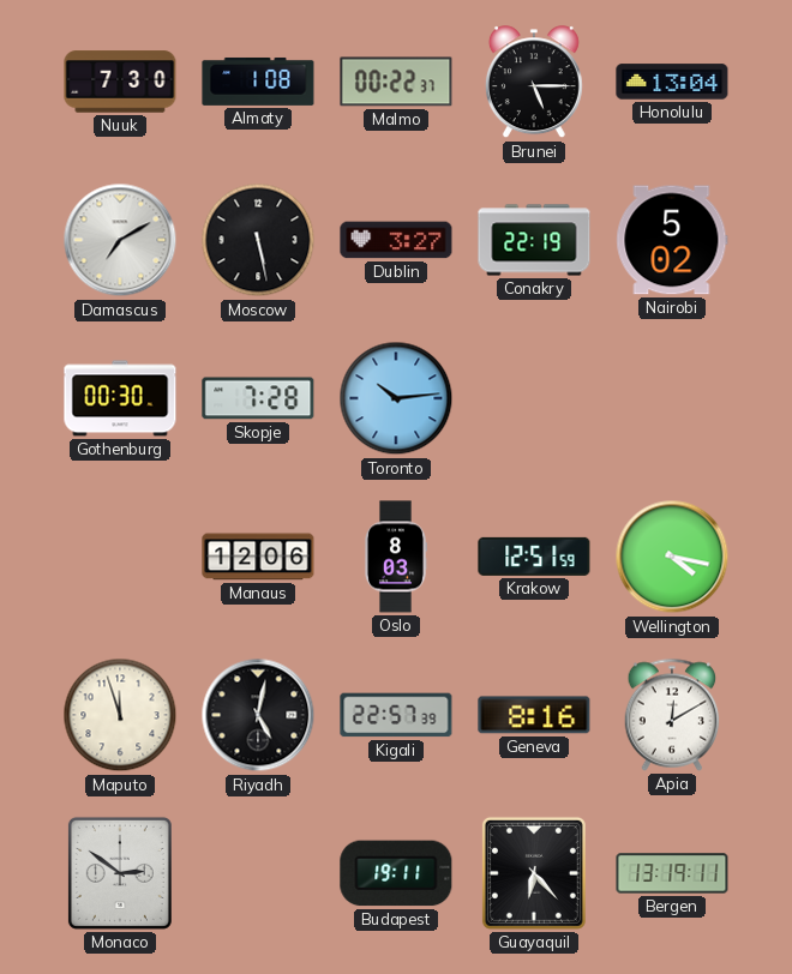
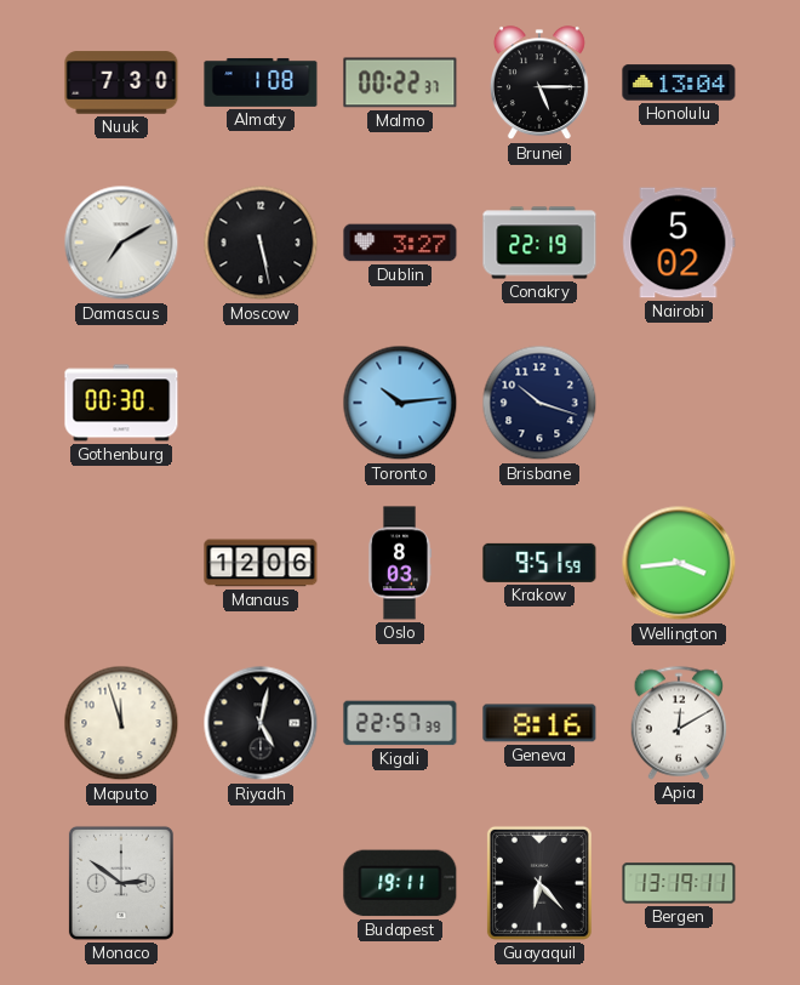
Skopje: 7:28 -> none (258, 398)
Brisbane: none -> 10:18 (539, 403)
Krakow: 12:51 -> 9:51 (539, 563)
Wellington: 4:17 -> 3:44 (679, 563)
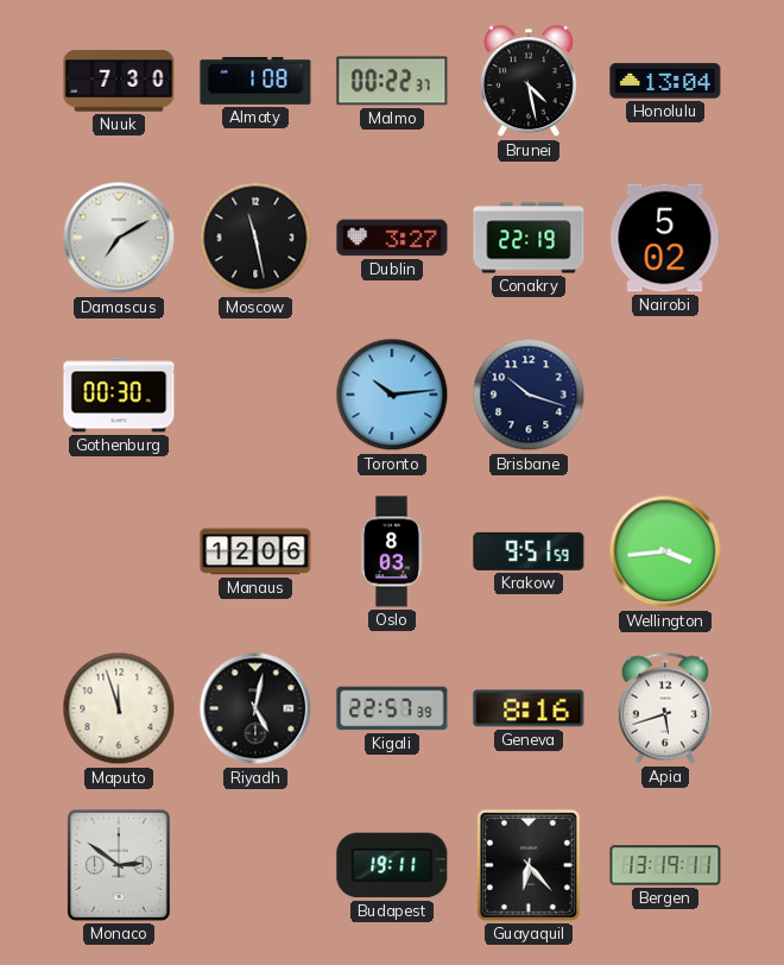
Brunei: 5:15 -> 4:28 (529, 82)
Moscow: 5:28 -> 11:28 (255, 238)
Apia: 12:10 -> 5:42 (665, 708)
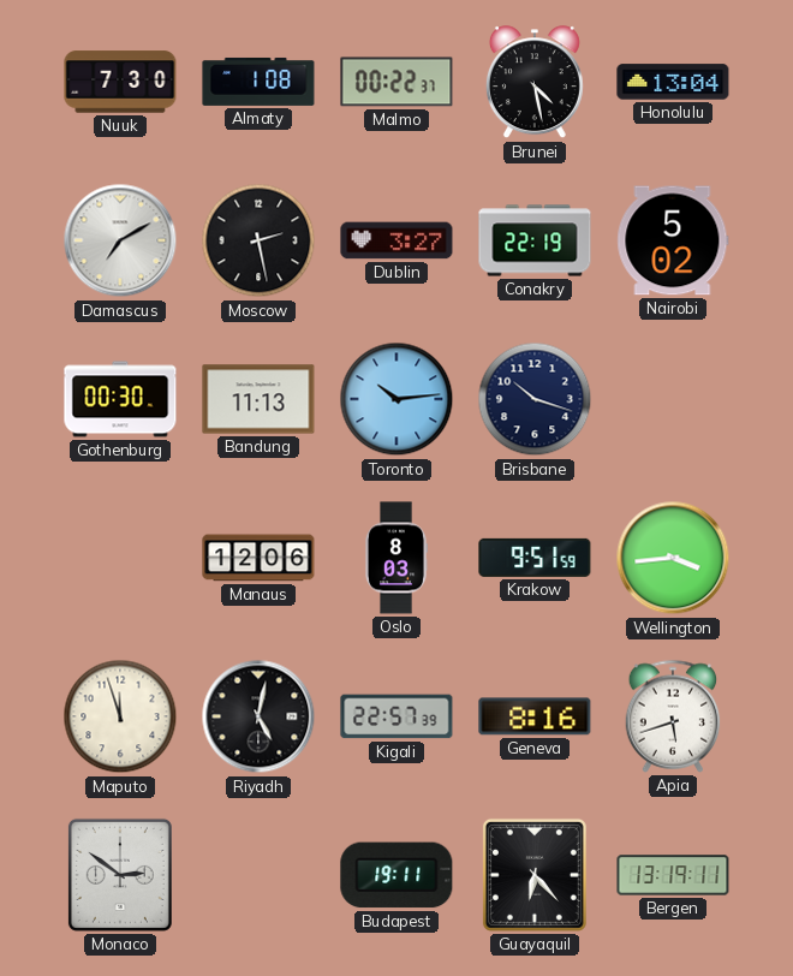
Moscow: 11:28 -> 2:28 (258, 240)
Bandung: none -> 11:13 (258, 399)
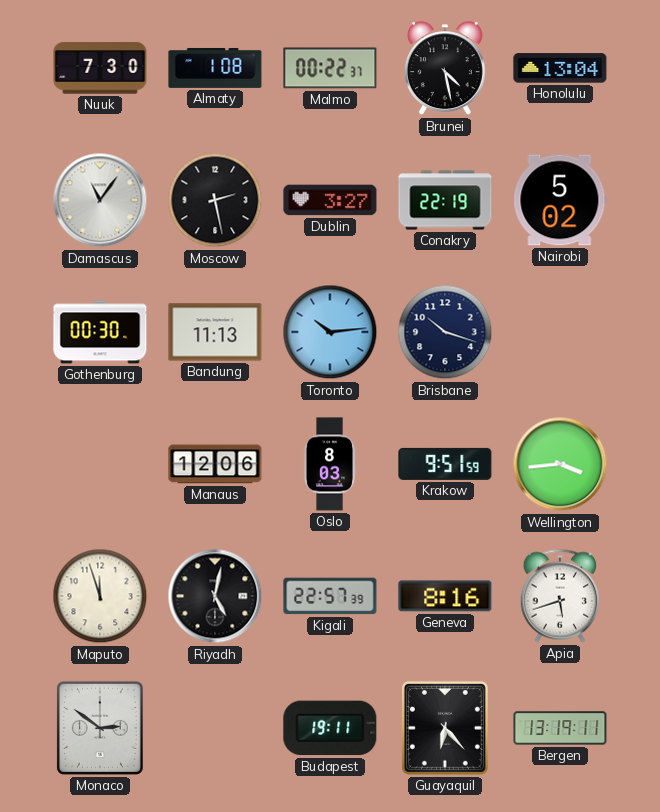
Damascus: 7:10 -> 11:06 (100, 200)
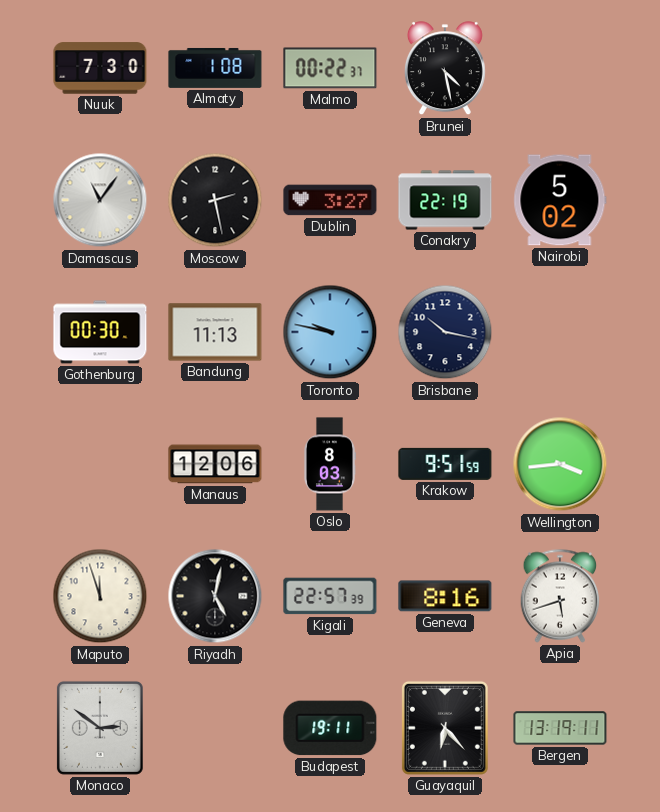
Honolulu: 13:04 -> none (560, 68)
Toronto: 10:14 -> 9:47 (330, 332)
Brisbane: 10:18 -> 10:17 (445, 332)
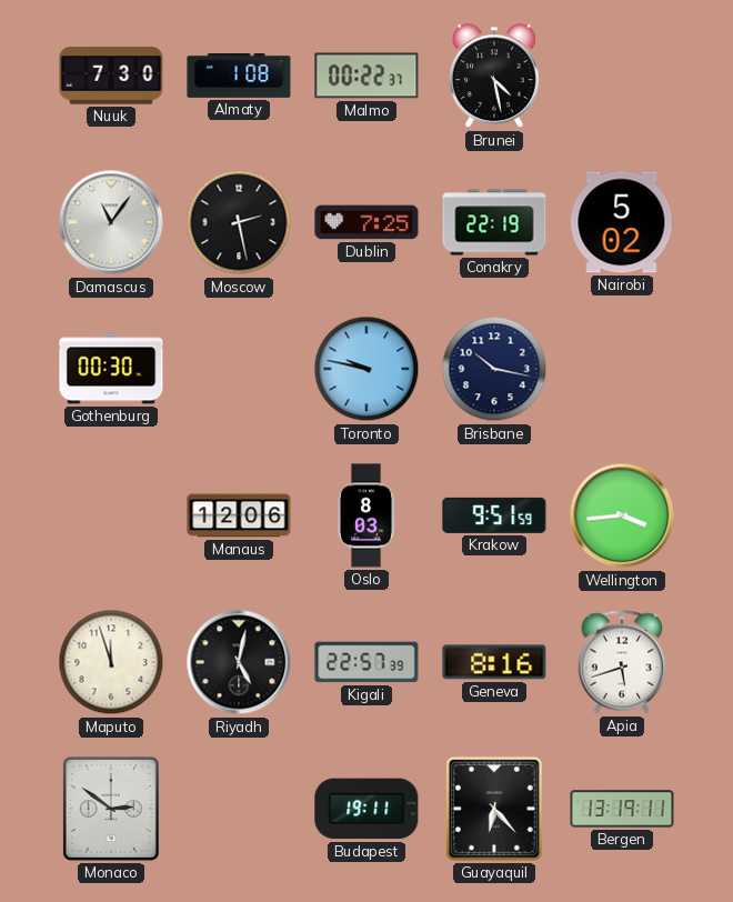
Dublin: 3:27 -> 7:25 (366, 222)
Bandung: 11:13 -> none (215, 332)
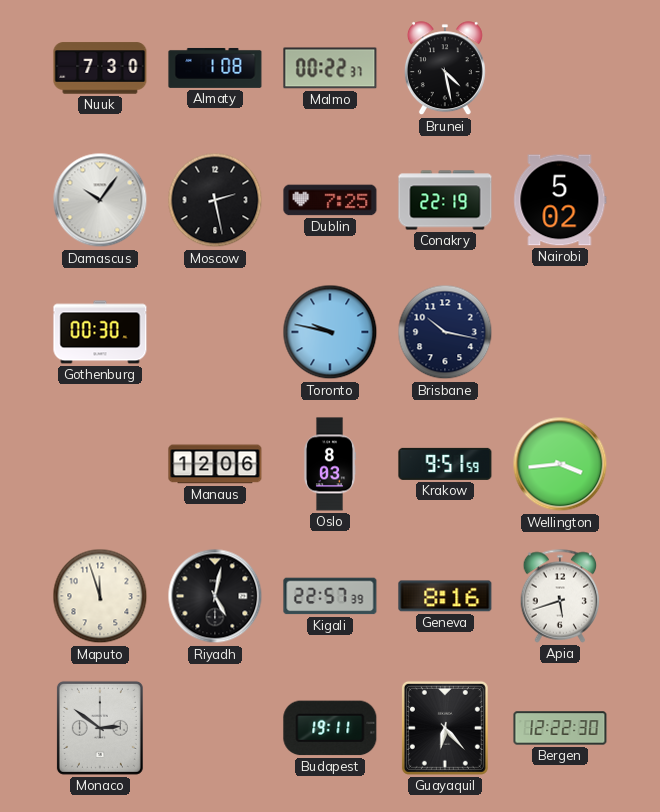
Damascus: 11:06 -> 10:06 (100, 200)
Bergen: 13:19 -> 12:22 (560, 728)
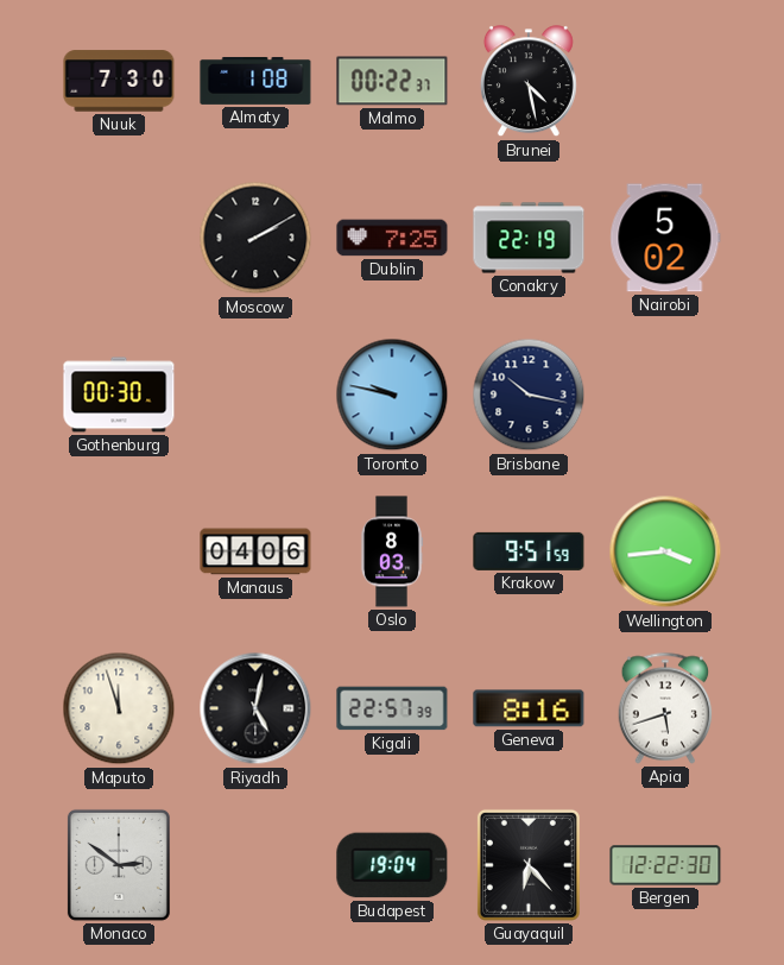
Damascus: 10:06 -> none (100, 200)
Moscow: 2:28 -> 2:10 (255, 238)
Manaus: 12:06 -> 04:06 (255, 551)
Budapest: 19:11 -> 19:04 (392, 865)
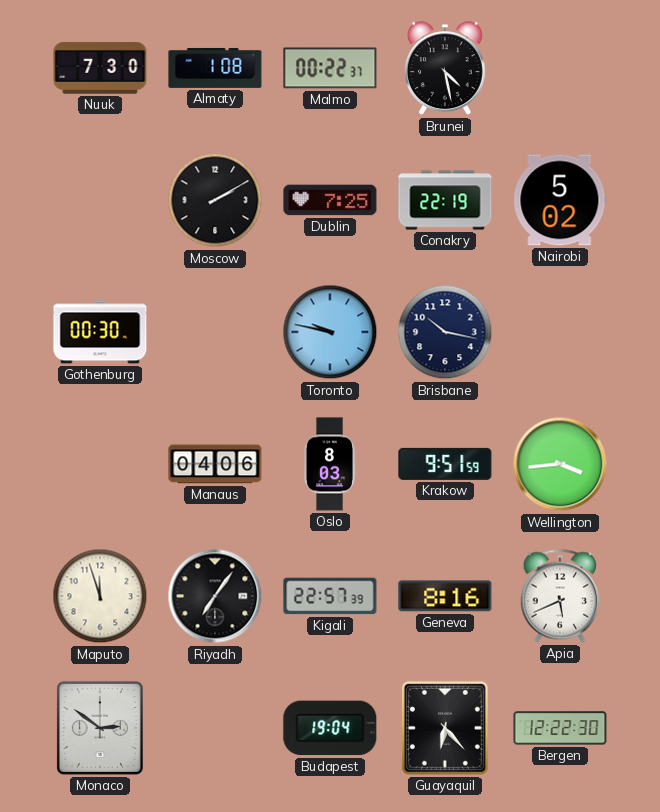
Riyadh: 5:02 -> 7:06 (215, 596)
Apia: 5:42 -> 5:41 (560, 596)
